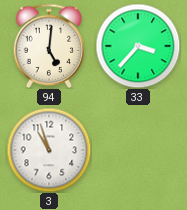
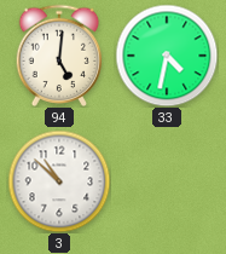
33: 3:37 -> 4:32 (167, 56)
3: 10:57 -> 10:52 (59, 181)
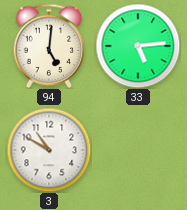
33: 4:32 -> 5:14 (138, 46)
3: 10:52 -> 10:50 (49, 150)
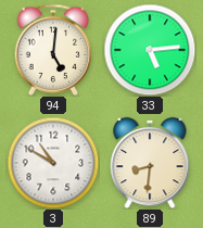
89: none -> 8:31 (150, 163)
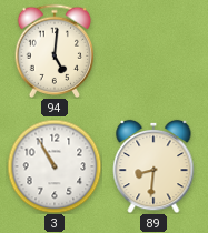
33: 5:14 -> none (150, 50)
3: 10:50 -> 10:55 (55, 166)
